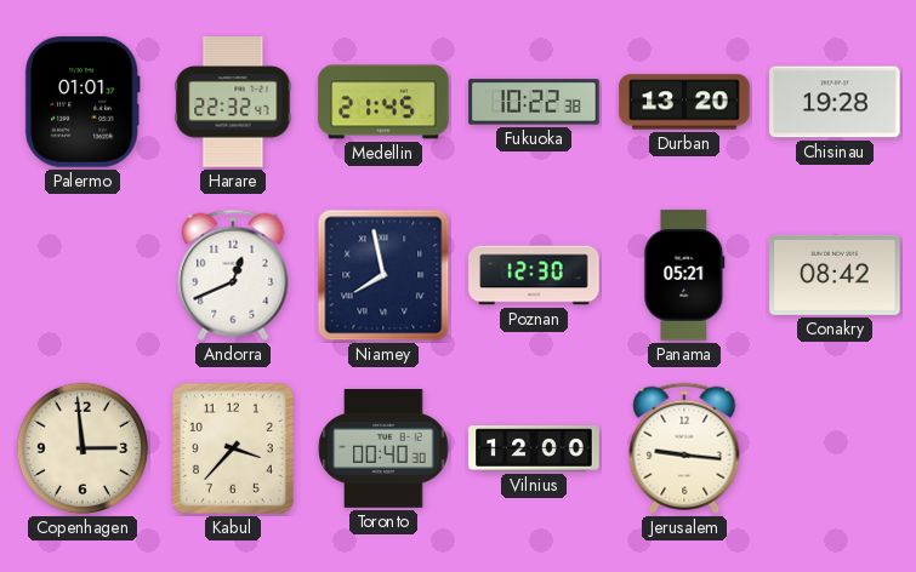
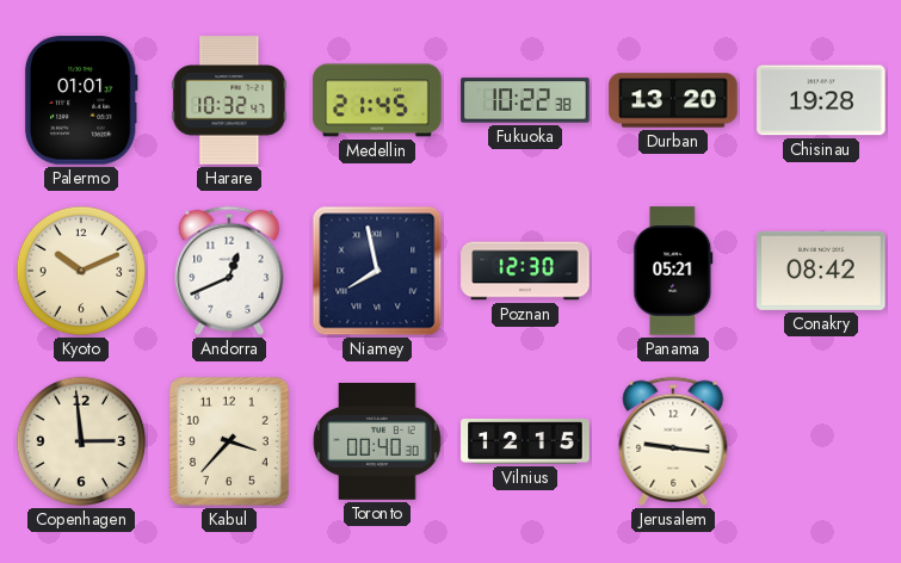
Harare: 22:32 -> 10:32 (229, 100)
Kyoto: none -> 10:11 (81, 271)
Vilnius: 12:00 -> 12:15 (525, 441)
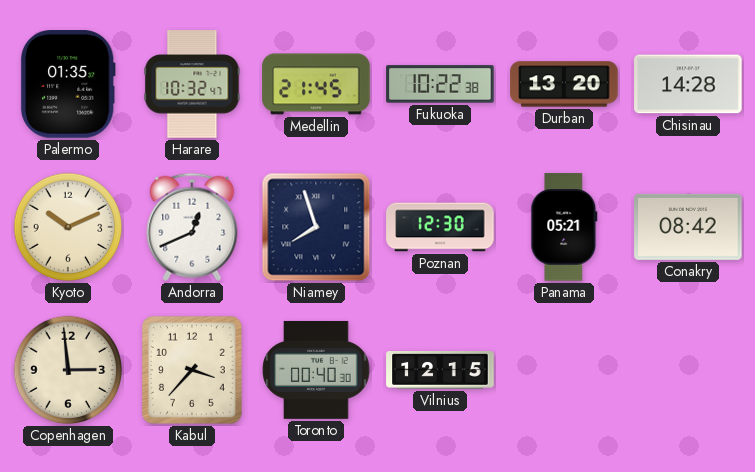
Palermo: 01:01 -> 01:35 (68, 84)
Chisinau: 19:28 -> 14:28 (688, 84)
Niamey: 7:58 -> 7:57 (316, 227)
Jerusalem: 9:16 -> none (673, 441)
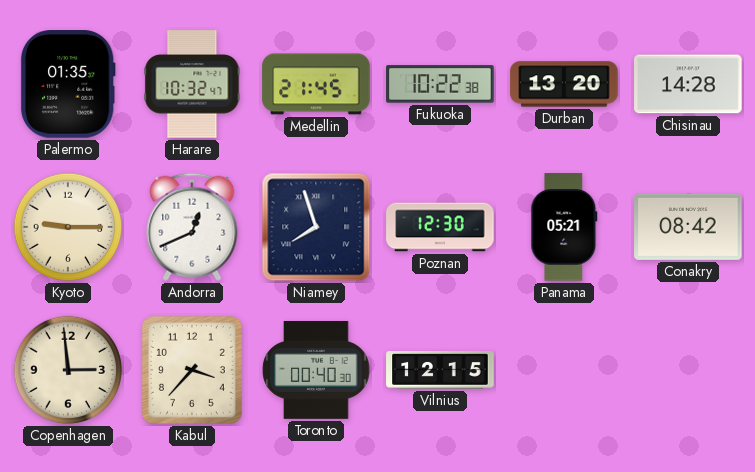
Kyoto: 10:11 -> 9:15 (68, 227)
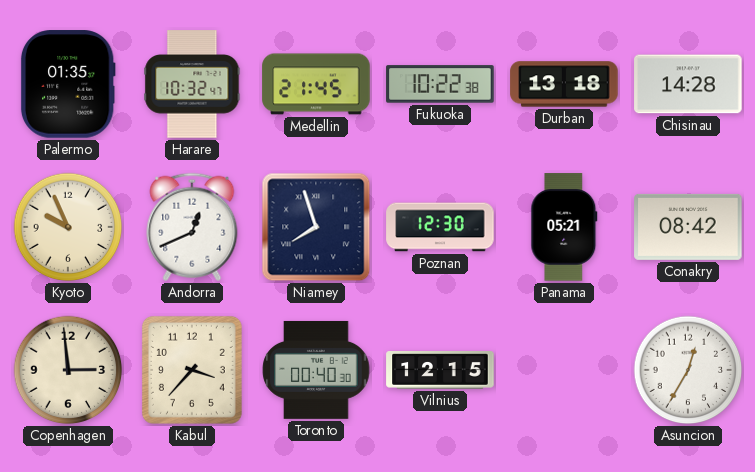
Durban: 13:20 -> 13:18 (564, 84)
Kyoto: 9:15 -> 9:56 (68, 227)
Asuncion: none -> 12:35 (688, 370)
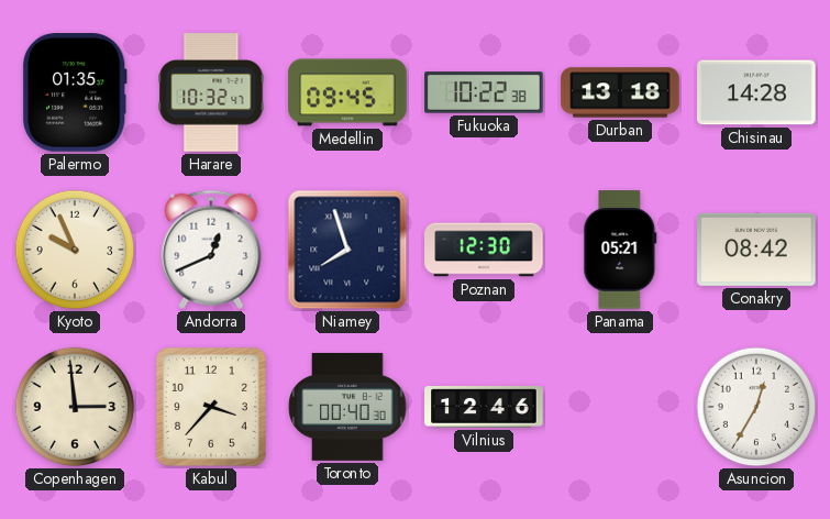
Medellin: 21:45 -> 09:45 (347, 92)
Vilnius: 12:15 -> 12:46 (484, 407)
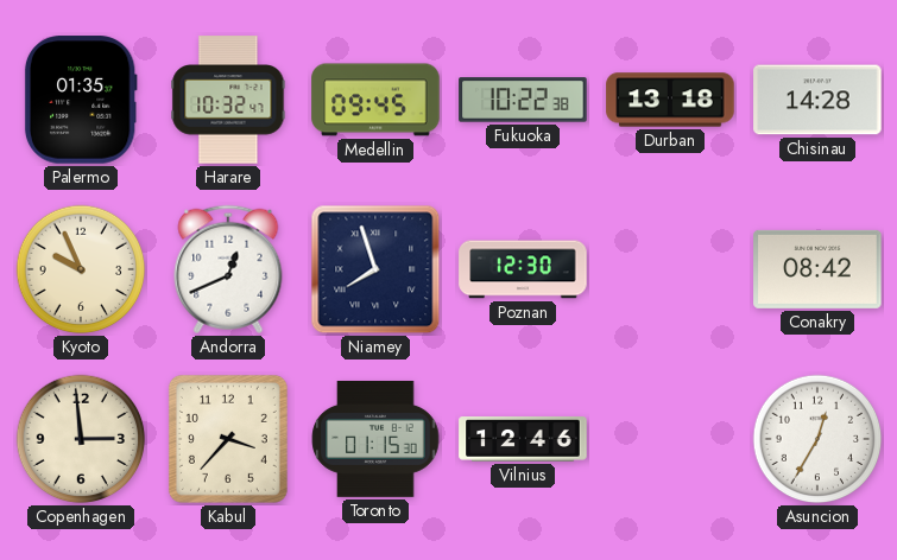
Panama: 05:21 -> none (620, 250)
Toronto: 00:40 -> 01:15 (375, 439)
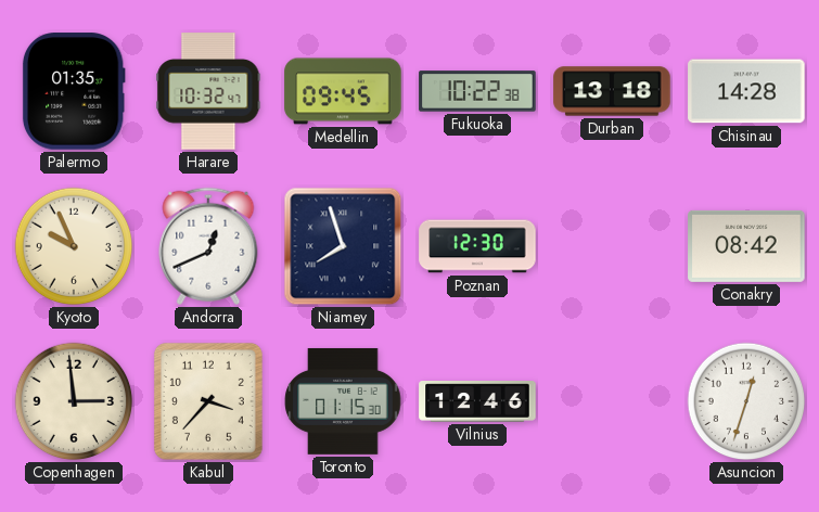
Asuncion: 12:35 -> 12:33 (746, 401)
